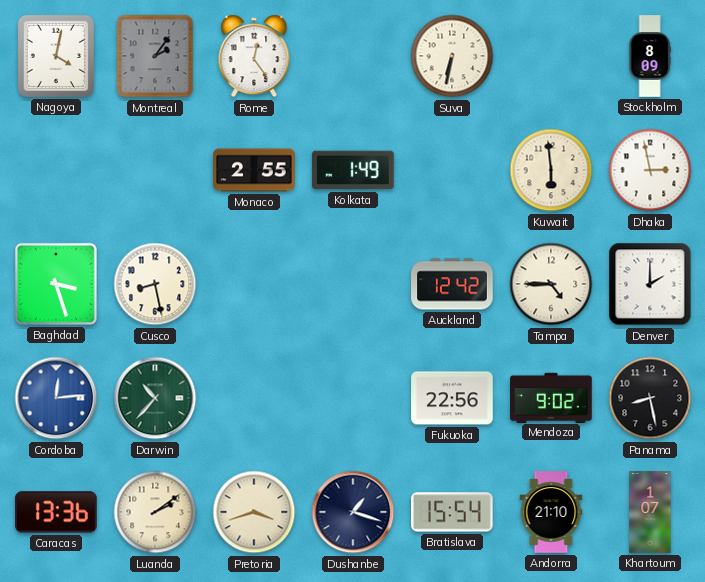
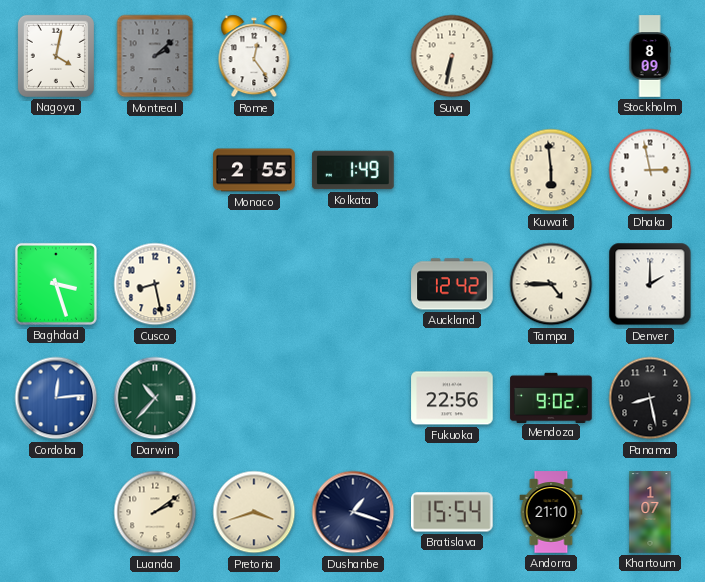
Montreal: 2:06 -> 2:08 (155, 56)
Caracas: 13:36 -> none (56, 512)
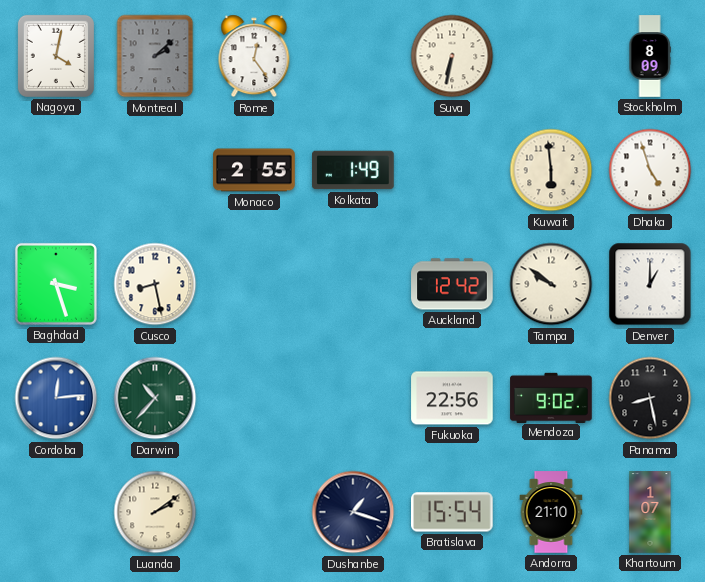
Dhaka: 2:58 -> 4:57 (650, 170)
Tampa: 4:45 -> 9:51 (551, 284)
Denver: 2:00 -> 1:00 (650, 284)
Pretoria: 3:42 -> none (254, 512)
